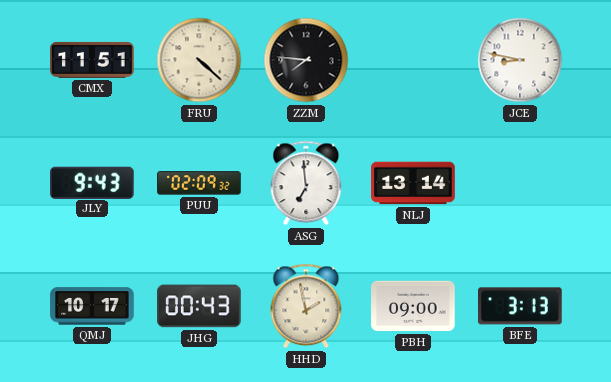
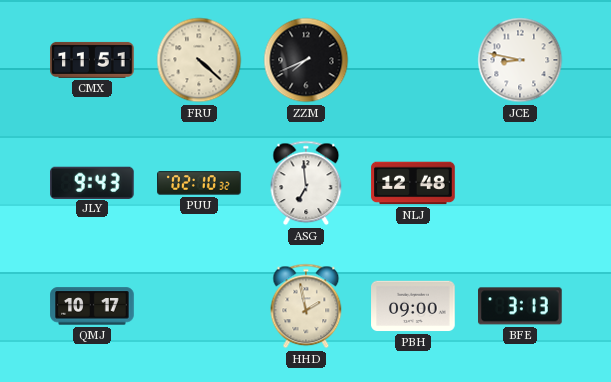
ZZM: 7:46 -> 7:41 (306, 60)
PUU: 02:09 -> 02:10 (199, 183)
NLJ: 13:14 -> 12:48 (413, 183)
JHG: 00:43 -> none (199, 306)
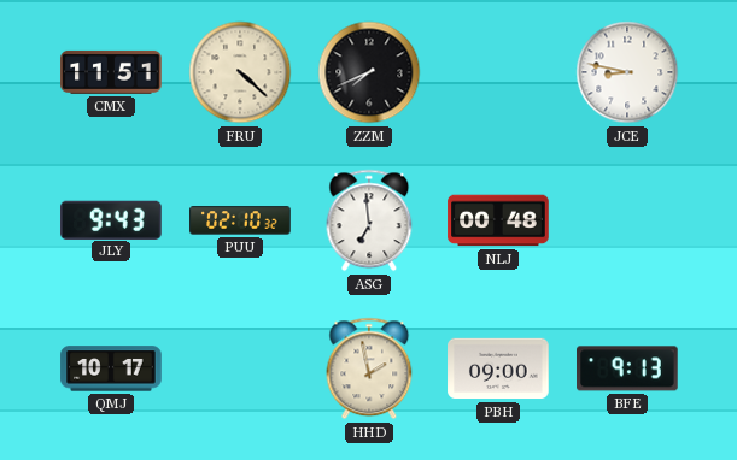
NLJ: 12:48 -> 00:48 (498, 220)
BFE: 3:13 -> 9:13 (628, 368)
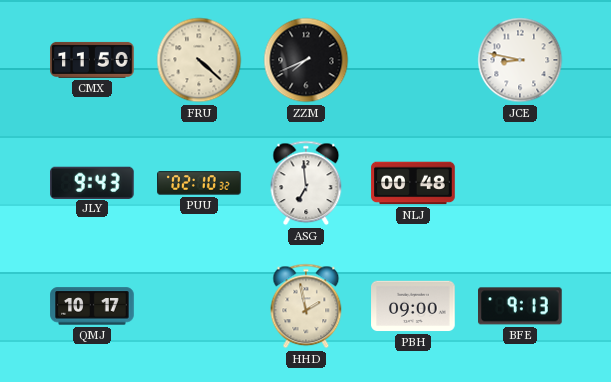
CMX: 11:51 -> 11:50 (92, 60)
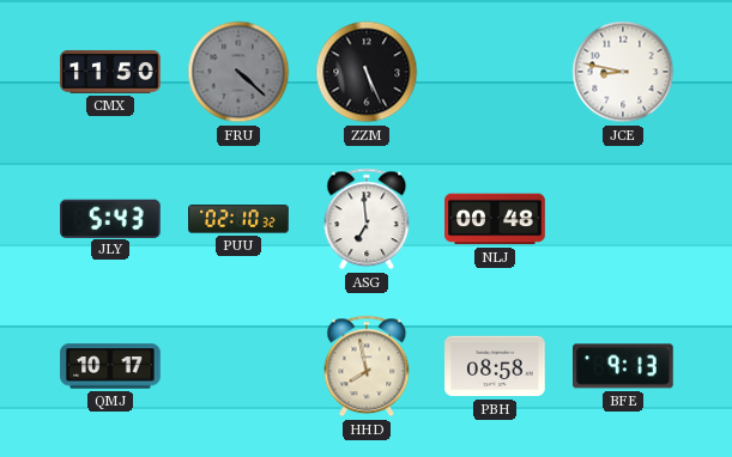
FRU dial: cream -> grey (238, 72)
ZZM: 7:41 -> 5:26 (367, 72)
JLY: 9:43 -> 5:43 (111, 218)
HHD: 1:58 -> 7:58 (367, 366)
PBH: 09:00 -> 08:58 (495, 366)
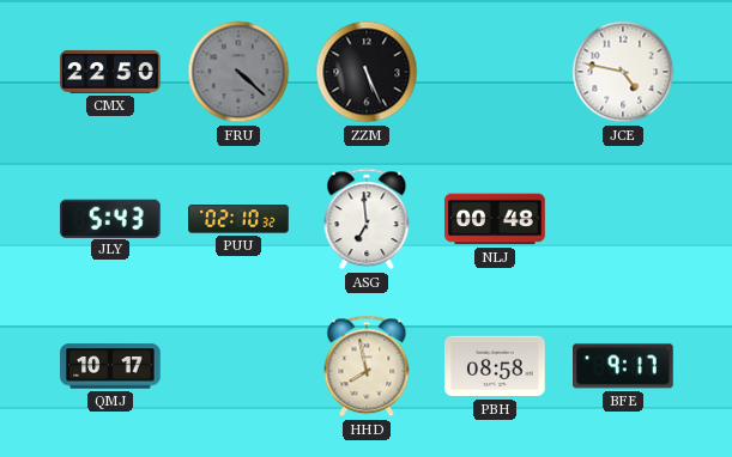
CMX: 11:50 -> 22:50 (110, 72)
JCE: 8:47 -> 4:47 (623, 72)
BFE: 9:13 -> 9:17 (624, 366)
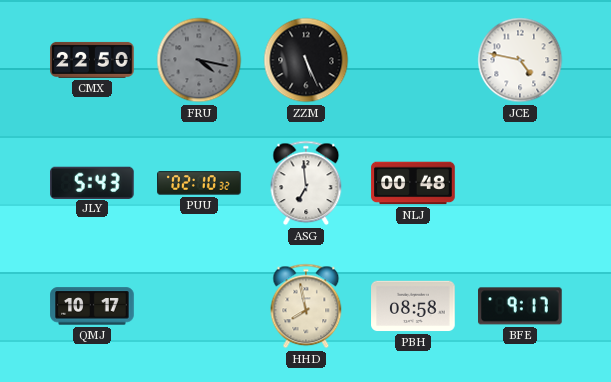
FRU: 4:22 -> 4:17 (199, 60)
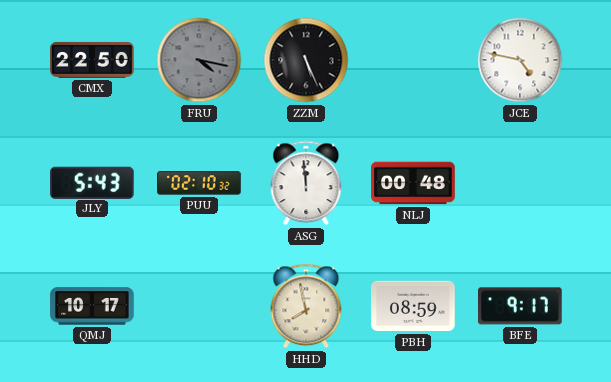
ASG: 6:59 -> 11:59 (306, 183)
PBH: 08:58 -> 08:59 (413, 306)
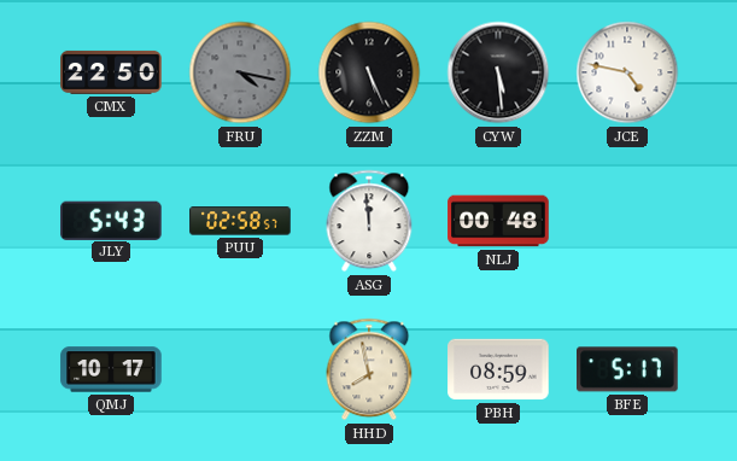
CYW: none -> 5:29 (498, 72)
PUU: 02:10 -> 02:58 (240, 221)
BFE: 9:17 -> 5:17 (628, 369)
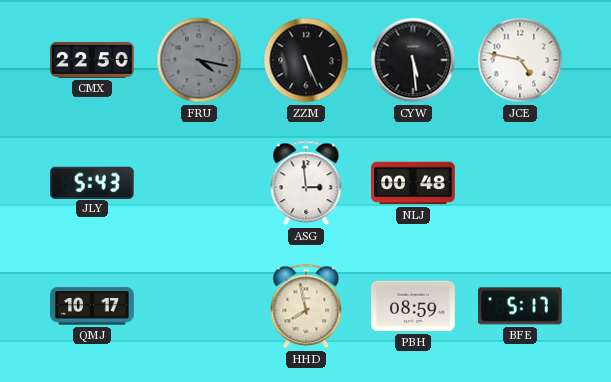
PUU: 02:58 -> none (240, 221)
ASG: 11:59 -> 2:59 (306, 183)
